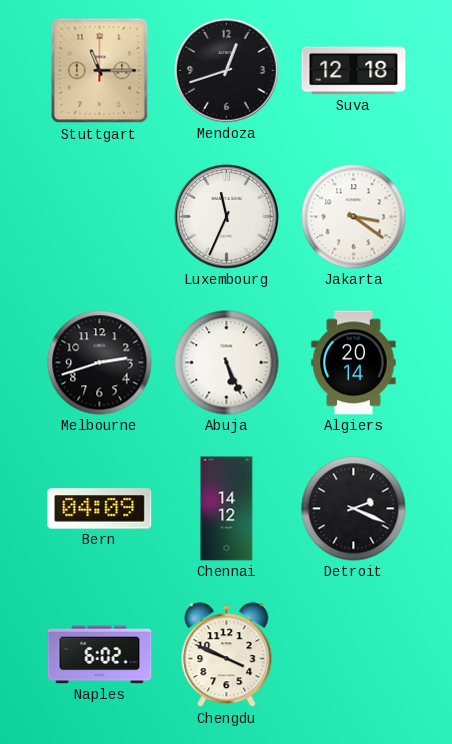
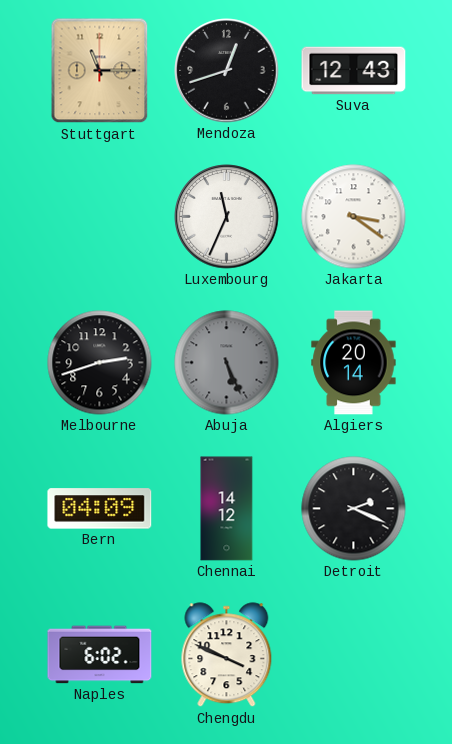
Suva: 12:18 -> 12:43 (354, 71)
Abuja dial: white -> grey (227, 363)
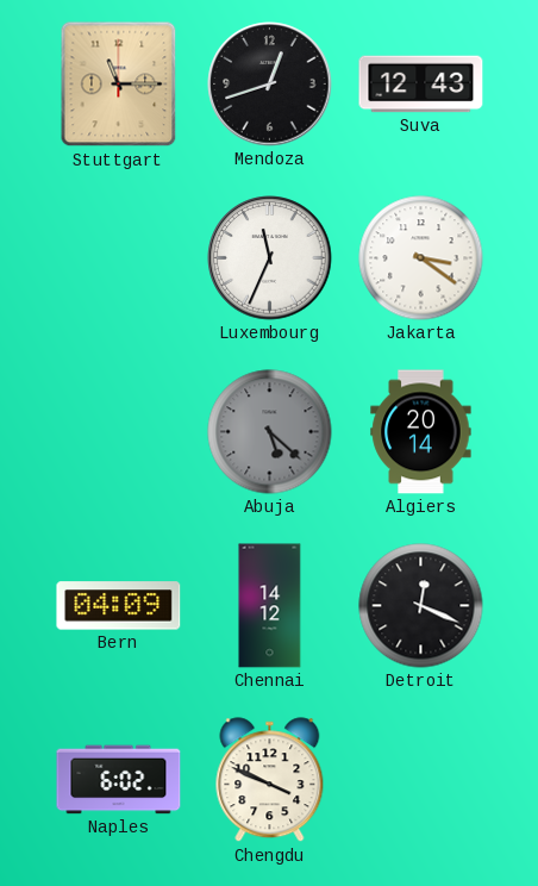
Melbourne: 2:42 -> none (100, 363)
Abuja: 5:26 -> 5:22 (270, 432)
Detroit: 2:19 -> 12:19 (421, 606)
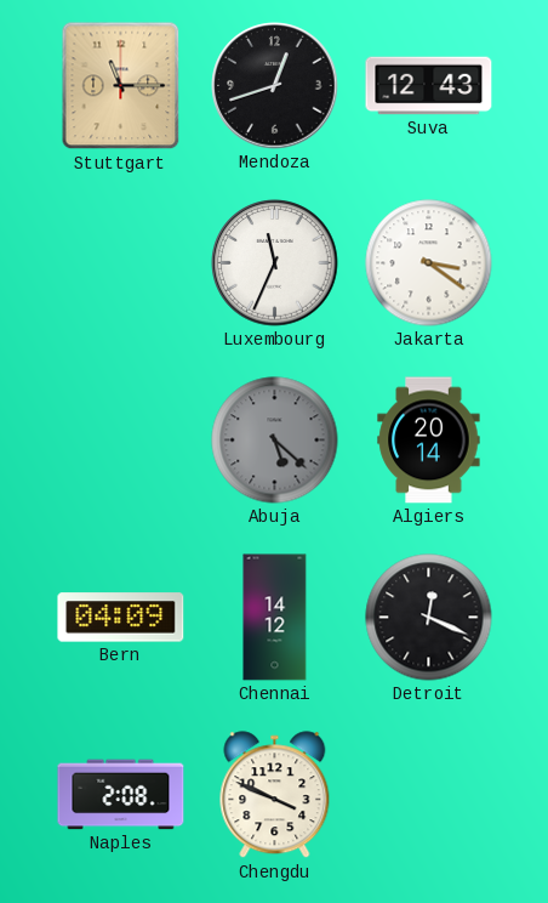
Naples: 6:02 -> 2:08 (121, 795)
